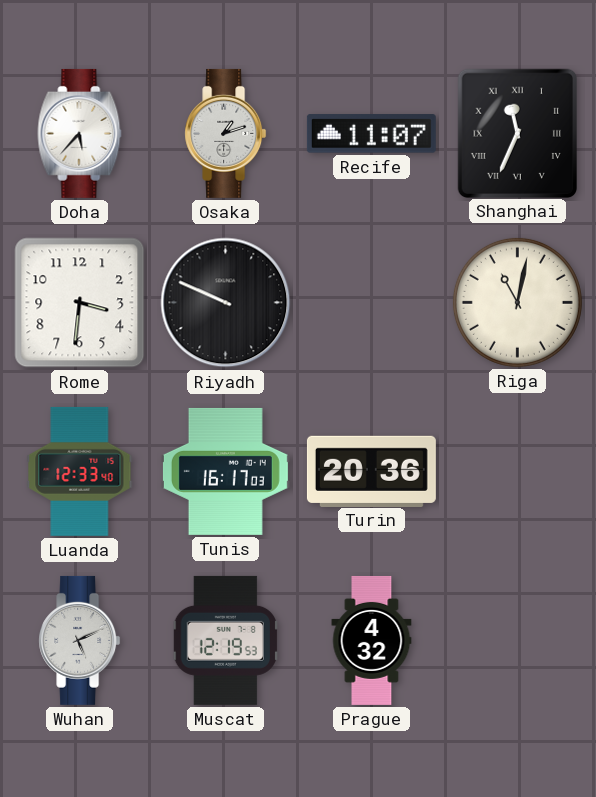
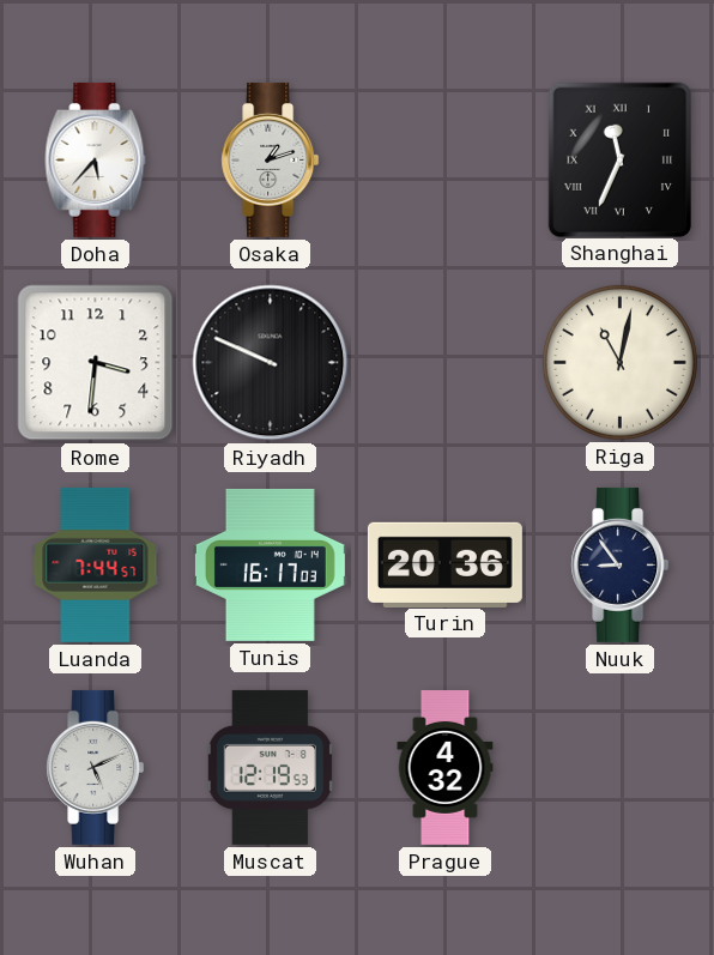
Recife: 11:07 -> none (371, 134)
Luanda: 12:33 -> 7:44 (96, 564)
Nuuk: none -> 8:54 (621, 564)
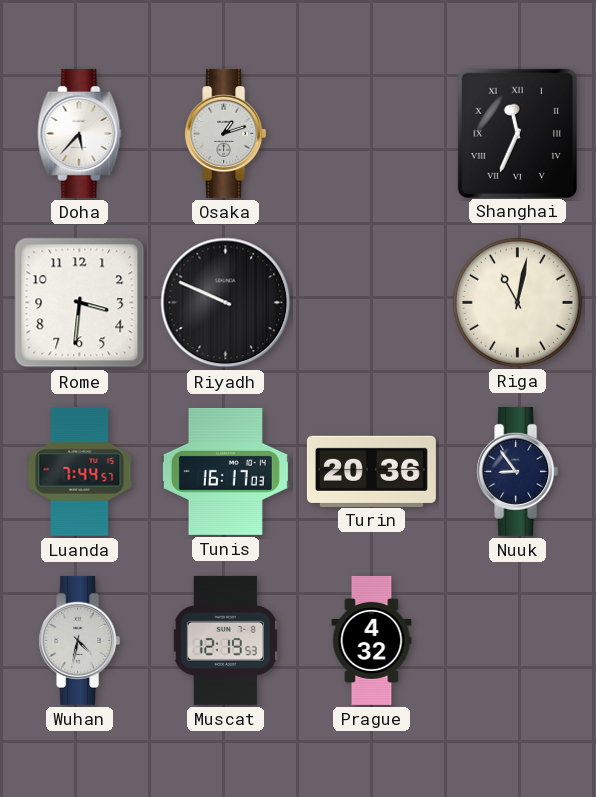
Wuhan: 5:11 -> 4:32 (80, 640)
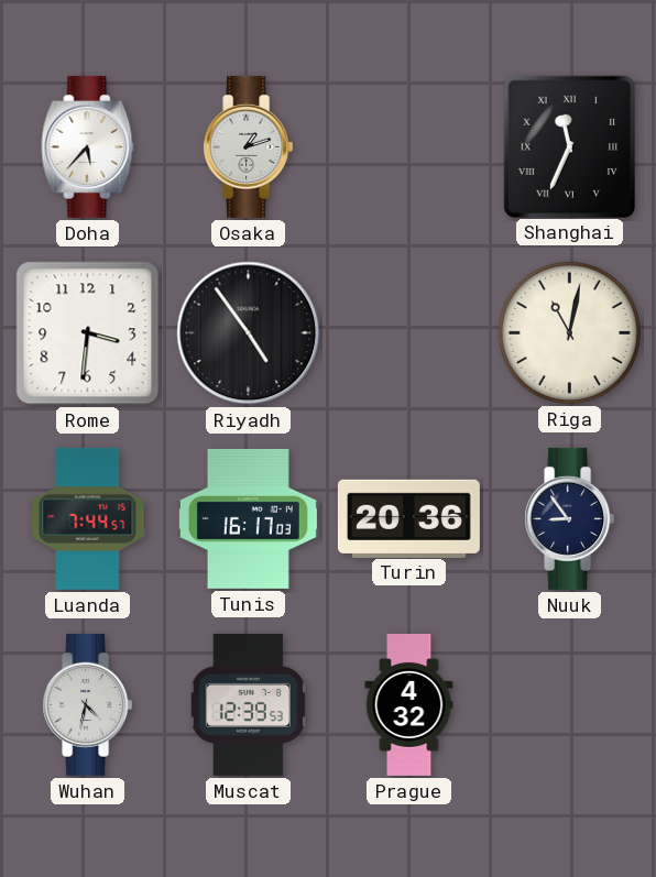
Riyadh: 9:49 -> 4:54 (249, 333)
Muscat: 12:19 -> 12:39 (248, 704)
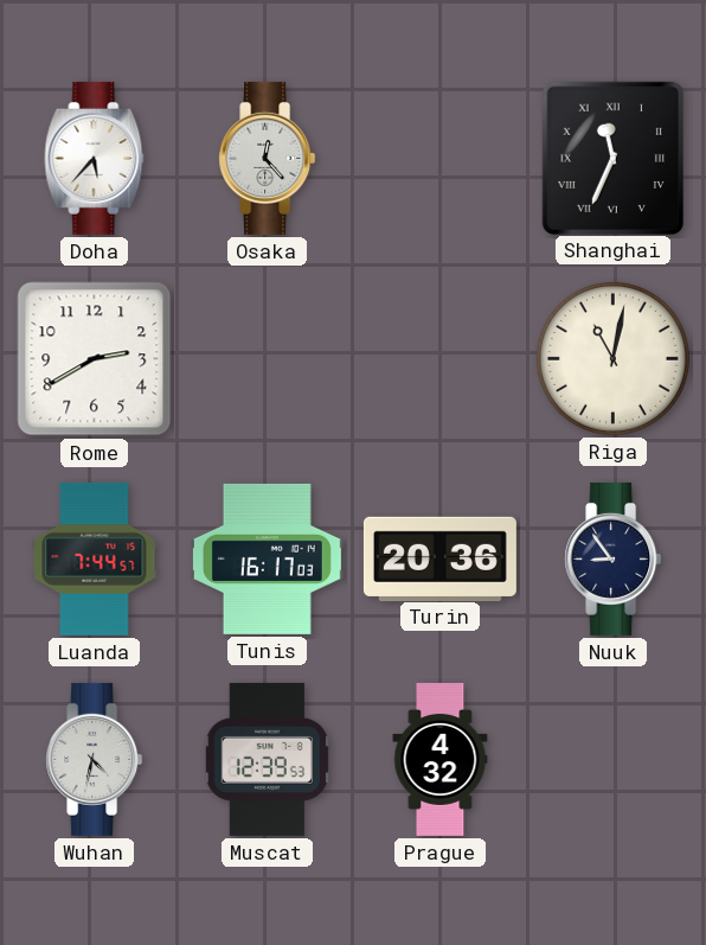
Osaka: 1:12 -> 12:23 (268, 158)
Rome: 3:31 -> 2:40 (95, 359)
Riyadh: 4:54 -> none (249, 333)
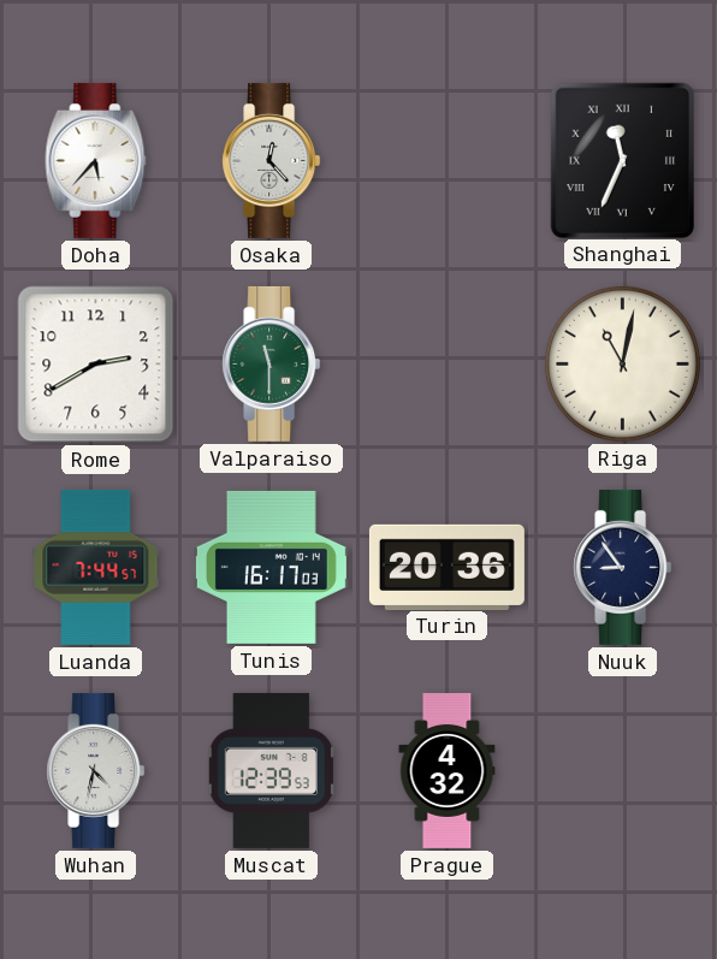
Valparaiso: none -> 11:30 (272, 363)
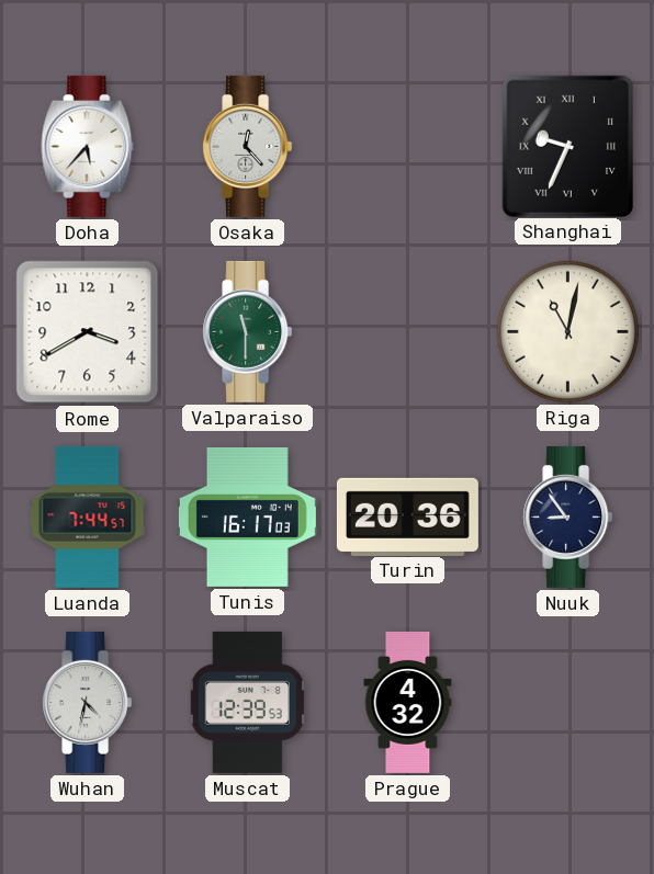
Shanghai: 11:34 -> 9:34 (567, 146)
Rome: 2:40 -> 3:40 (88, 332)
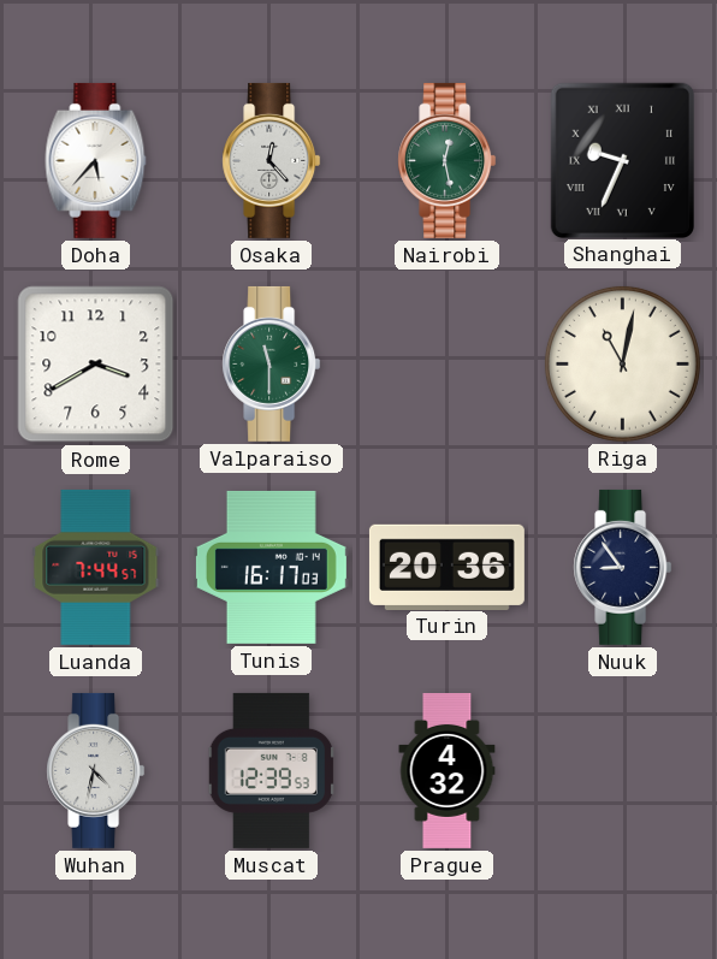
Nairobi: none -> 12:28 (448, 160)
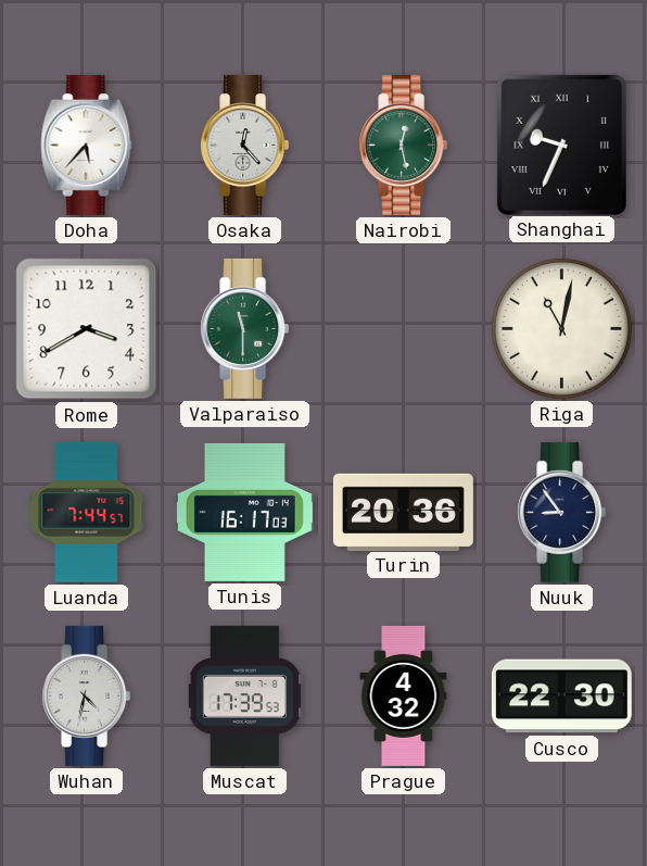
Muscat: 12:39 -> 17:39 (244, 695)
Cusco: none -> 22:30 (561, 696)
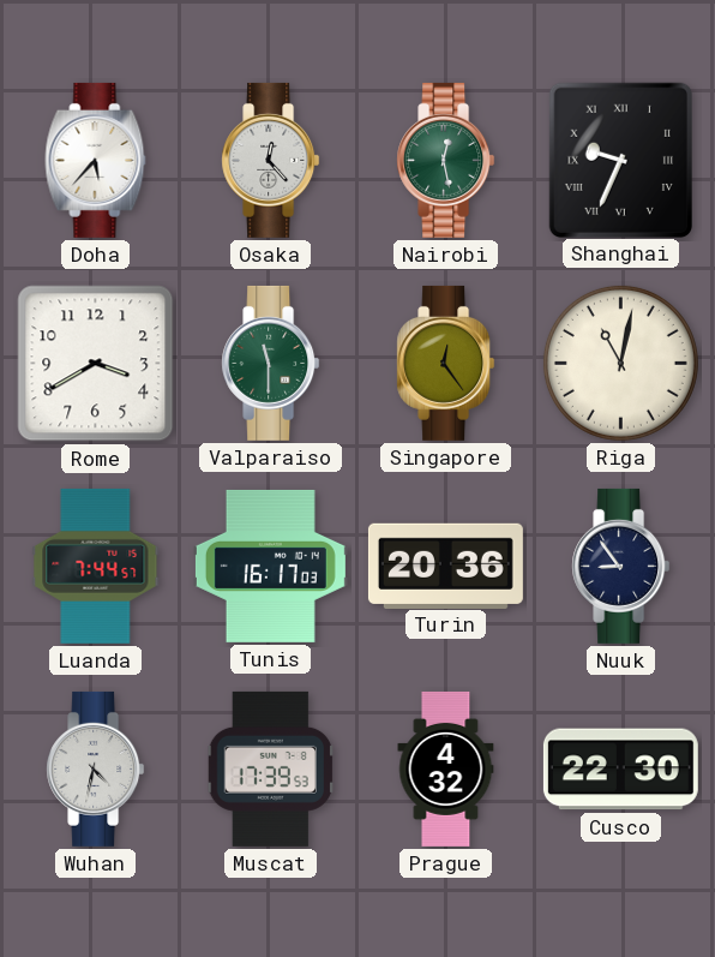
Singapore: none -> 12:24 (446, 363)
